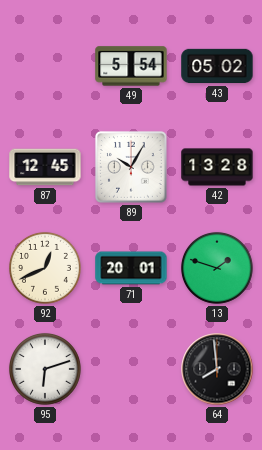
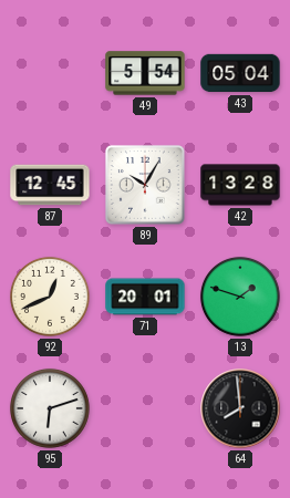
43: 05:02 -> 05:04 (240, 73)
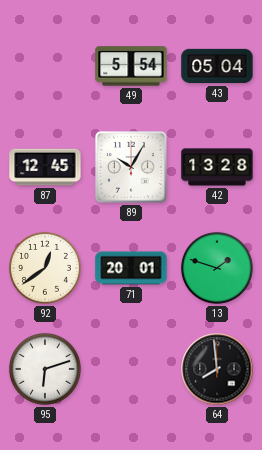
92: 12:41 -> 12:39 (45, 268)
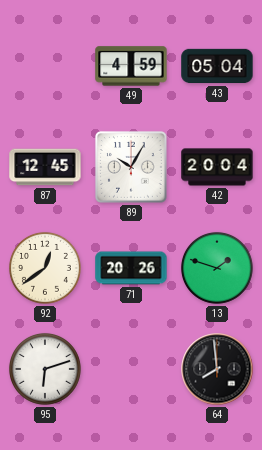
49: 5:54 -> 4:59 (131, 66)
42: 13:28 -> 20:04 (217, 167)
71: 20:01 -> 20:26 (131, 268)
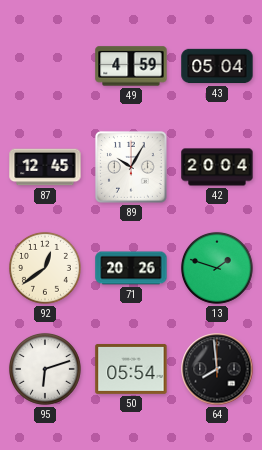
50: none -> 05:54 (131, 369)
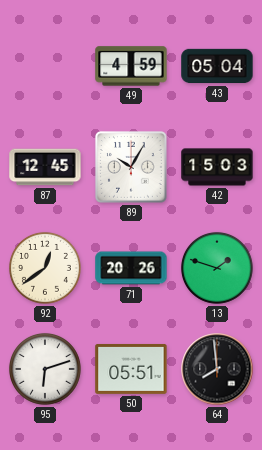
42: 20:04 -> 15:03 (217, 167)
50: 05:54 -> 05:51 (131, 369)
